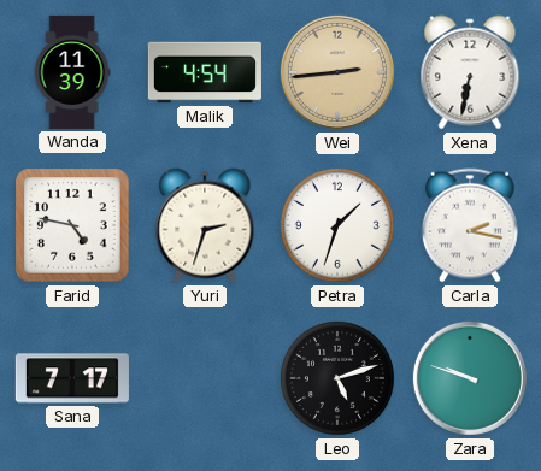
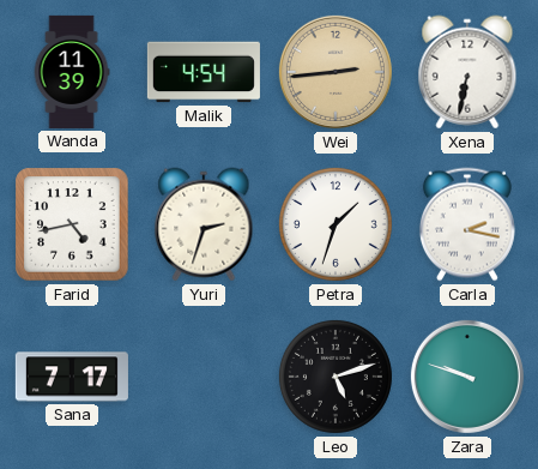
Farid: 4:47 -> 4:43 (72, 224)
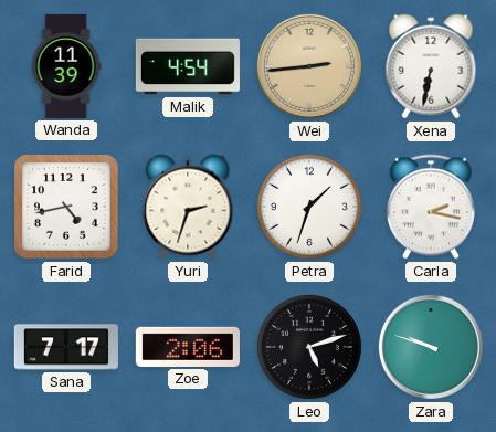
Zoe: none -> 2:06 (188, 347)
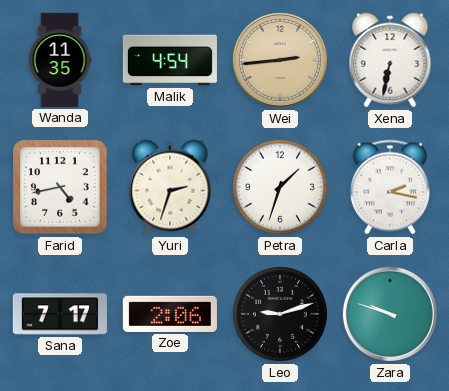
Wanda: 11:39 -> 11:35 (60, 60)
Leo: 5:12 -> 9:12 (280, 314)
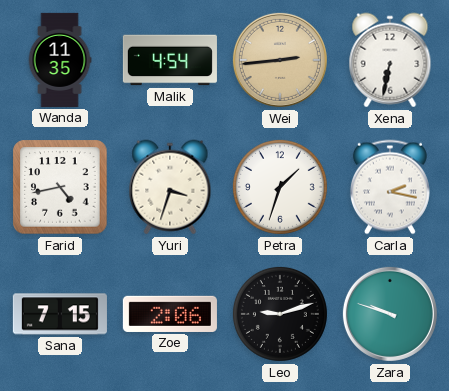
Yuri: 2:33 -> 3:33 (170, 187)
Sana: 7:17 -> 7:15 (60, 314)
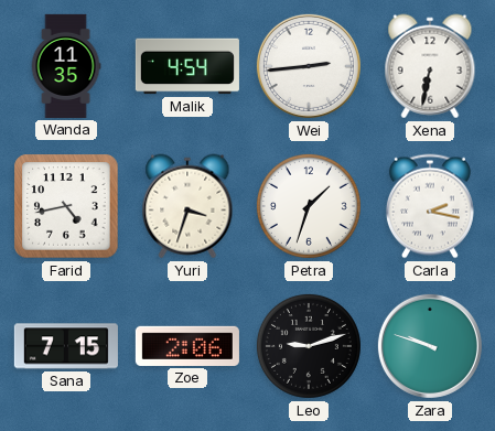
Wei dial: champagne -> white (309, 66)
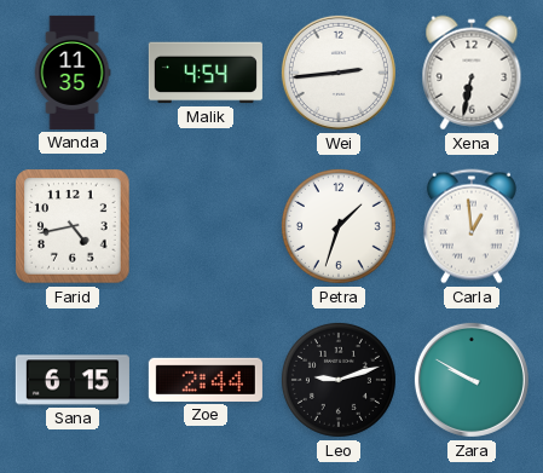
Yuri: 3:33 -> none (187, 206)
Carla: 2:17 -> 12:59 (472, 226)
Sana: 7:15 -> 6:15 (73, 380)
Zoe: 2:06 -> 2:44 (206, 380)
Zara: 9:48 -> 9:50 (472, 380)
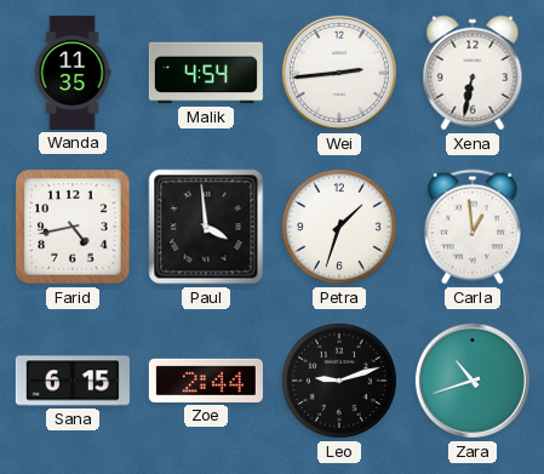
Paul: none -> 3:59 (206, 227)
Zara: 9:50 -> 10:42 (473, 381)
